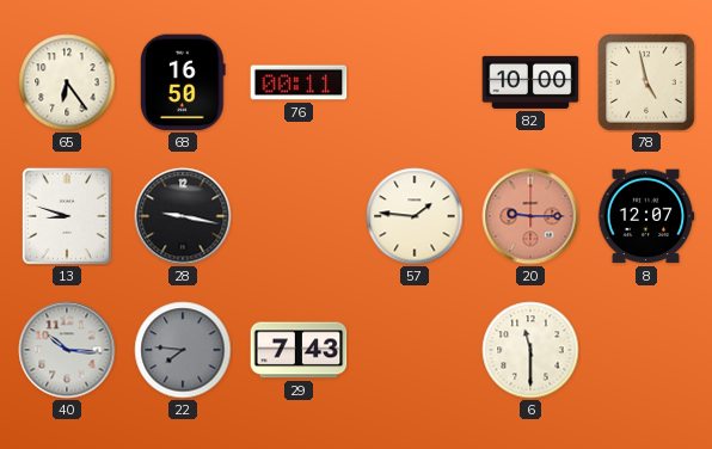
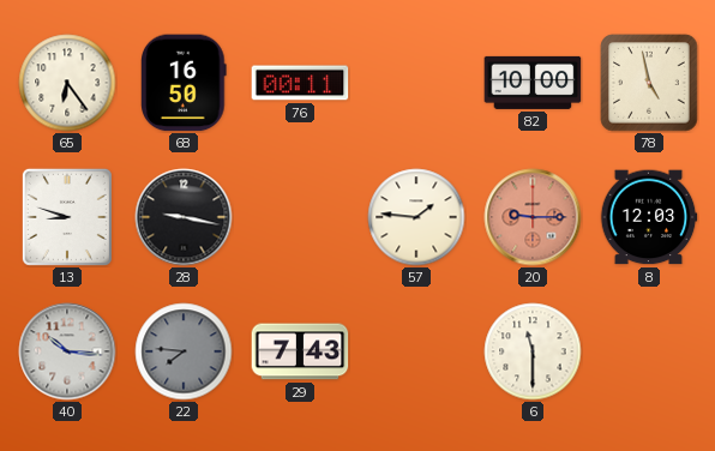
8: 12:07 -> 12:03 (649, 217)
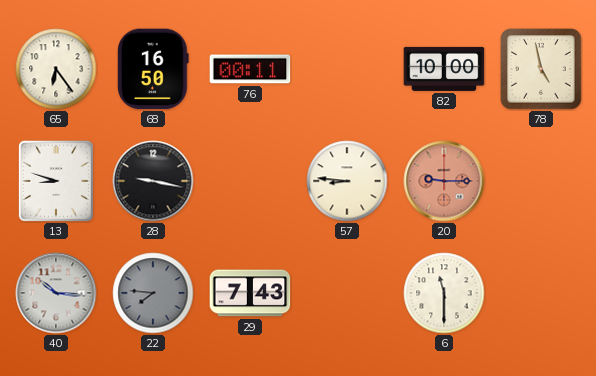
57: 1:46 -> 8:46 (347, 181)
8: 12:03 -> none (649, 217)
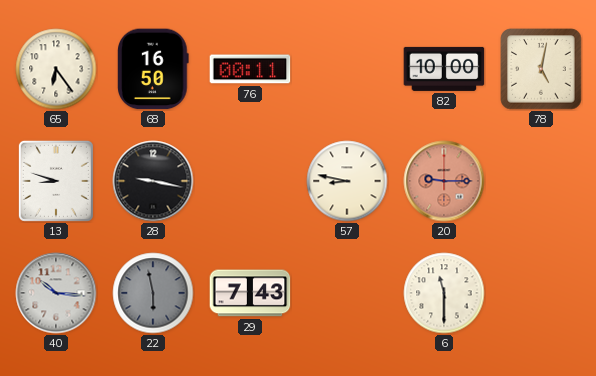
78: 4:58 -> 5:02 (541, 69)
57: 8:46 -> 8:47 (347, 181)
22: 7:46 -> 5:58 (153, 293)
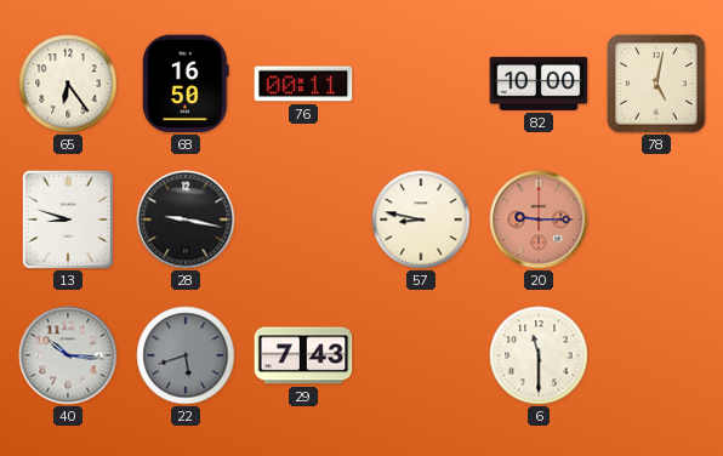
22: 5:58 -> 5:42 (186, 355)
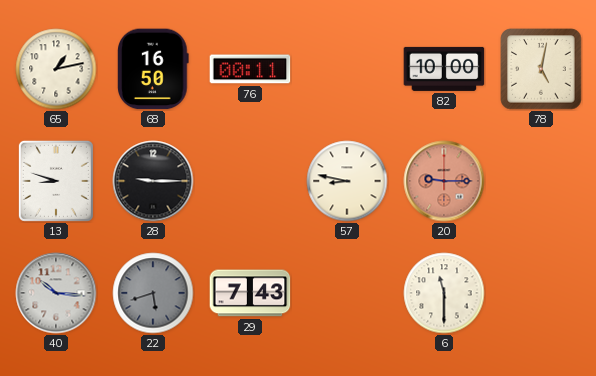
65: 6:24 -> 1:13 (56, 69)
28: 9:17 -> 9:15 (153, 181)
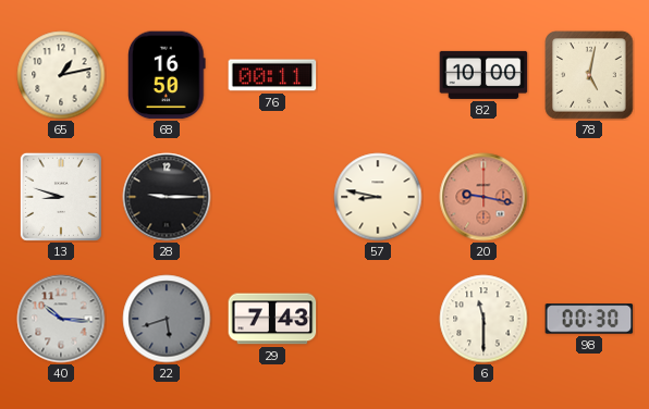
20: 9:15 -> 9:17 (483, 197)
98: none -> 00:30 (589, 319)
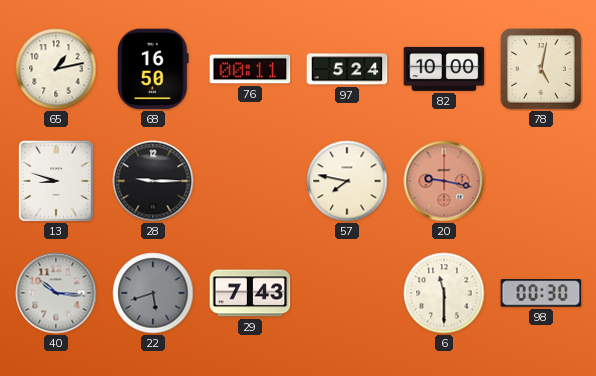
97: none -> 5:24 (347, 69)
57: 8:47 -> 7:47 (347, 181)
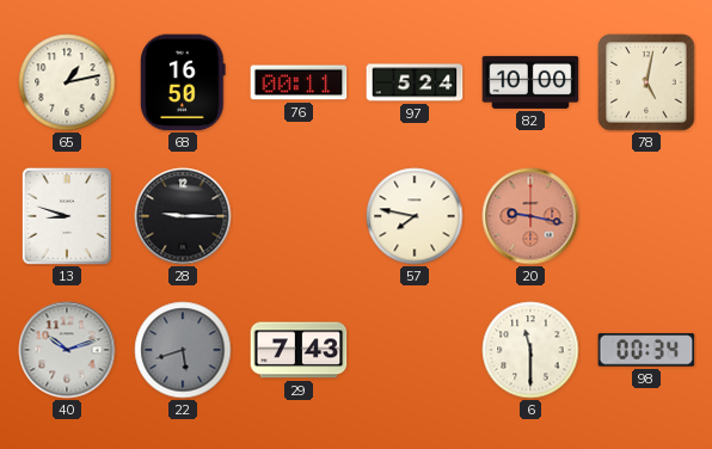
40: 10:16 -> 10:12 (67, 350)
98: 00:30 -> 00:34 (646, 350)
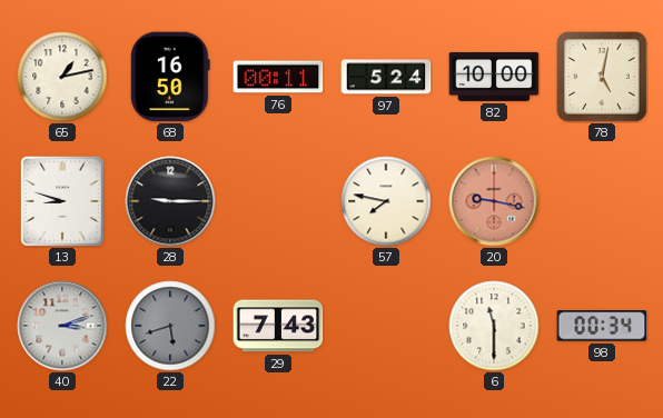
40: 10:12 -> 3:12 (62, 326)
